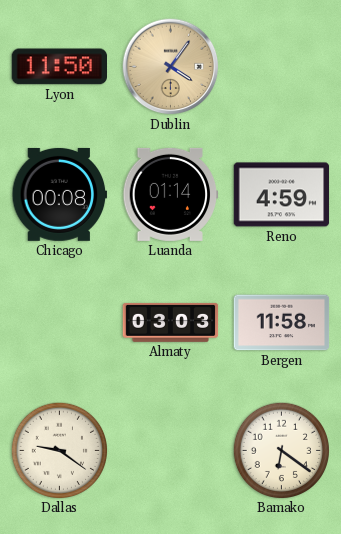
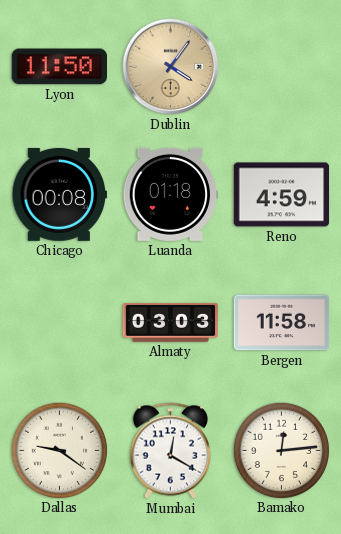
Luanda: 01:14 -> 01:18 (171, 194)
Mumbai: none -> 12:20 (170, 451)
Bamako: 6:21 -> 12:14 (281, 450)
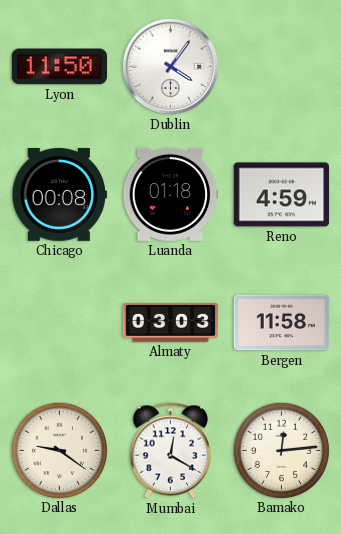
Dublin dial: champagne -> white (171, 67)
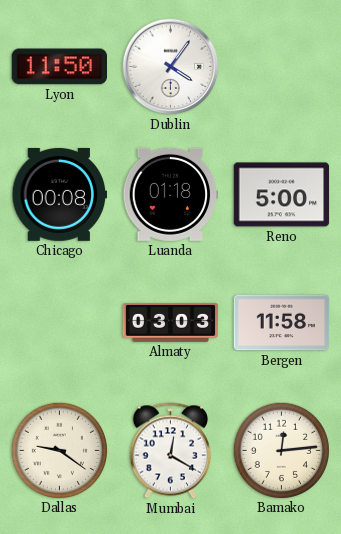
Reno: 4:59 -> 5:00 (282, 195)
